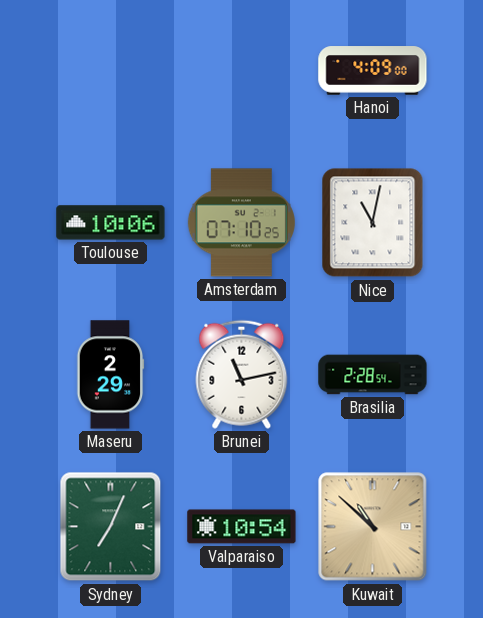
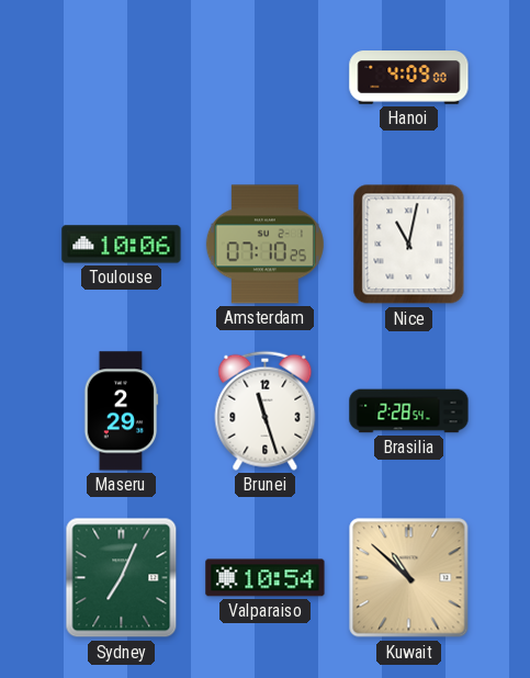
Brunei: 11:13 -> 11:27 (266, 410)
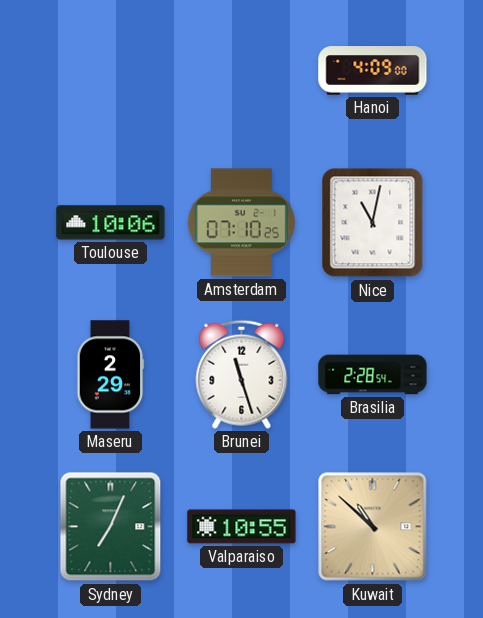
Valparaiso: 10:54 -> 10:55 (242, 527)
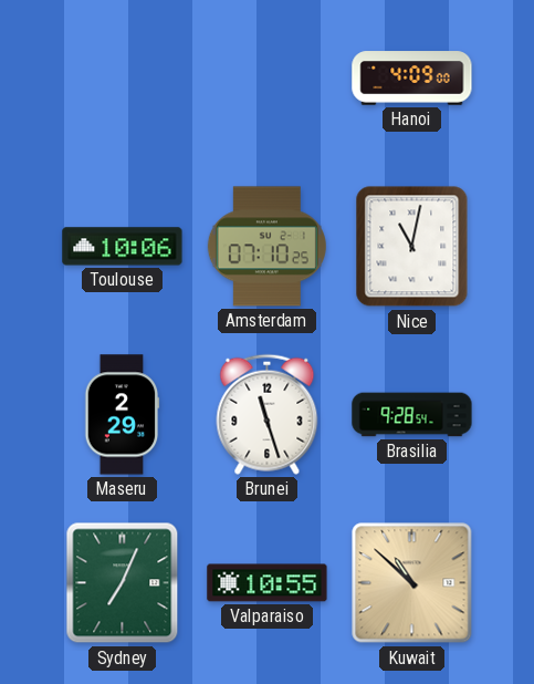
Brasilia: 2:28 -> 9:28 (412, 415)
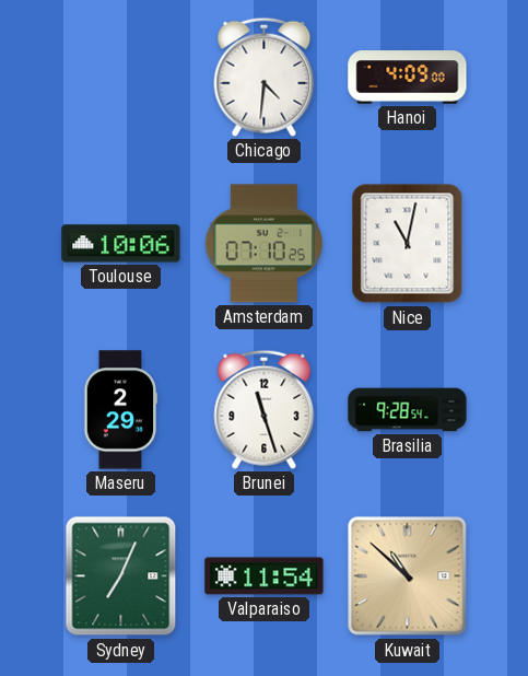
Chicago: none -> 4:31 (265, 77)
Valparaiso: 10:55 -> 11:54 (265, 576)
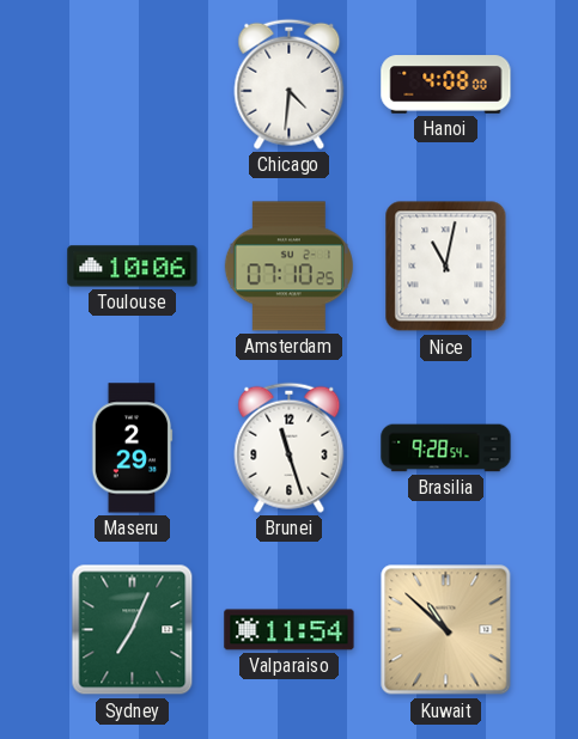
Hanoi: 4:09 -> 4:08 (446, 85)
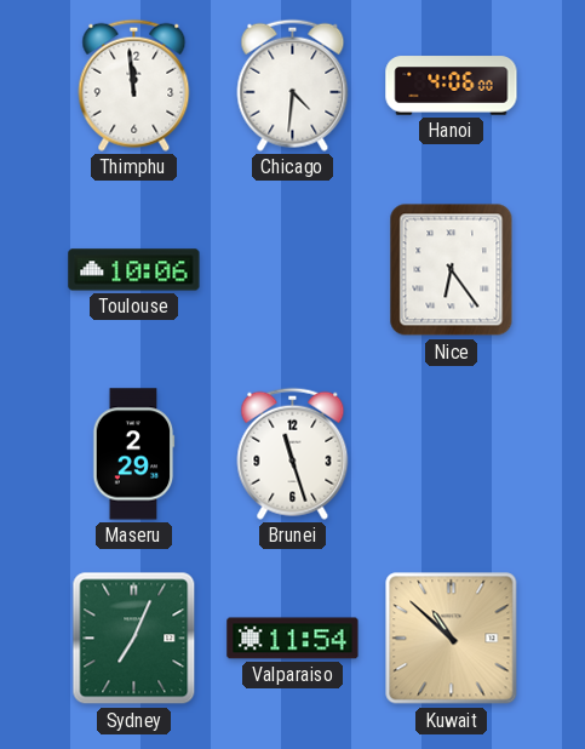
Thimphu: none -> 11:59 (134, 85)
Hanoi: 4:08 -> 4:06 (452, 86)
Amsterdam: 07:10 -> none (288, 267)
Nice: 11:02 -> 6:24 (452, 270)
Brasilia: 9:28 -> none (446, 448)
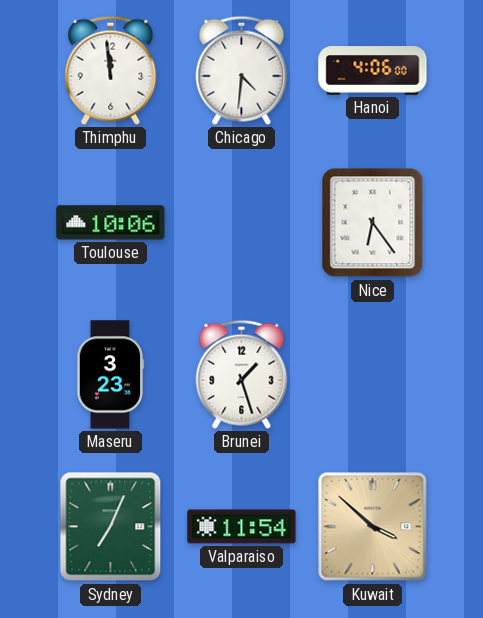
Maseru: 2:29 -> 3:23 (110, 375)
Brunei: 11:27 -> 1:27 (242, 374)
Kuwait: 10:52 -> 3:52 (373, 527)
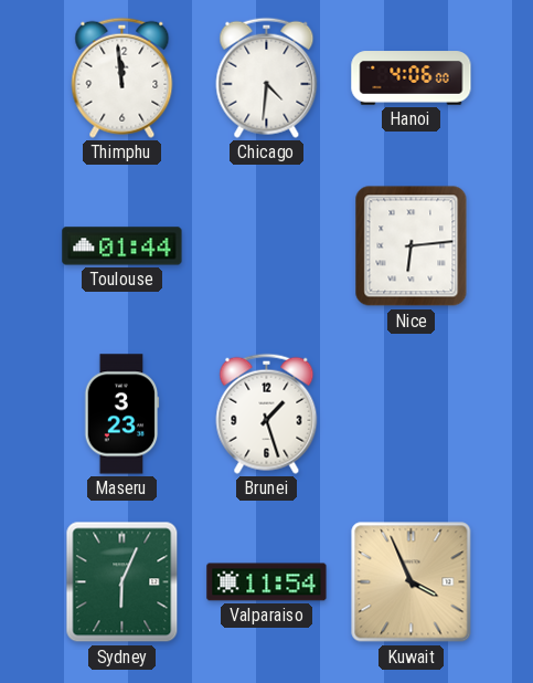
Toulouse: 10:06 -> 01:44 (122, 246)
Nice: 6:24 -> 6:14 (412, 246)
Sydney: 7:04 -> 6:04 (122, 582)
Kuwait: 3:52 -> 3:56 (412, 582)
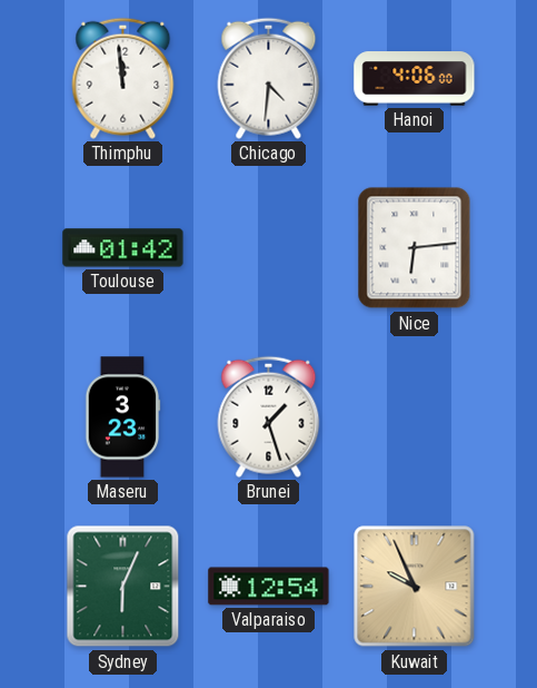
Toulouse: 01:44 -> 01:42 (123, 248)
Valparaiso: 11:54 -> 12:54 (269, 587)
Kuwait: 3:56 -> 9:56 (415, 587)
